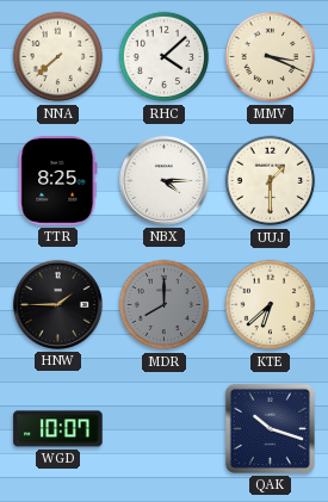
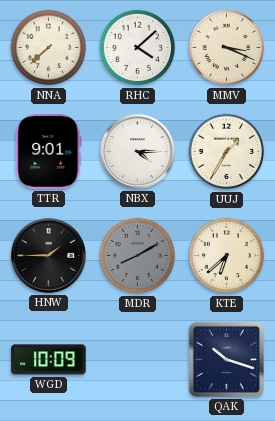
TTR: 8:25 -> 9:01 (49, 152)
UUJ: 1:30 -> 1:35 (227, 152)
MDR: 8:00 -> 8:10 (138, 256)
WGD: 10:07 -> 10:09 (49, 360)
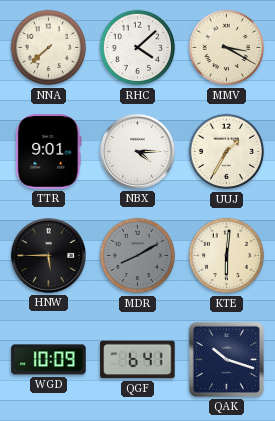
MMV: 3:19 -> 3:20 (227, 48)
HNW: 1:45 -> 5:45 (48, 255)
KTE: 6:38 -> 6:01 (227, 256)
QGF: none -> 6:41 (138, 360)
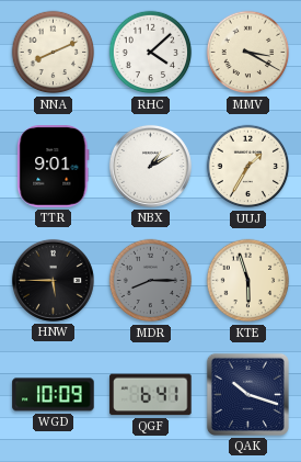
NNA: 7:38 -> 8:11 (54, 53)
NBX: 4:15 -> 1:10 (150, 166)
MDR: 8:10 -> 8:15 (151, 281)
KTE: 6:01 -> 5:57 (248, 281)
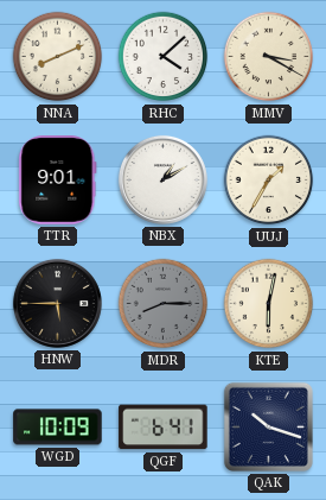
KTE: 5:57 -> 6:02 (269, 304)
